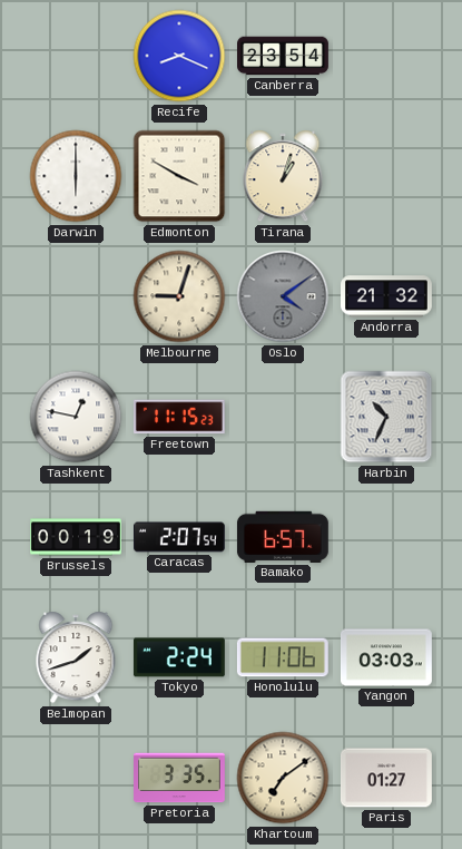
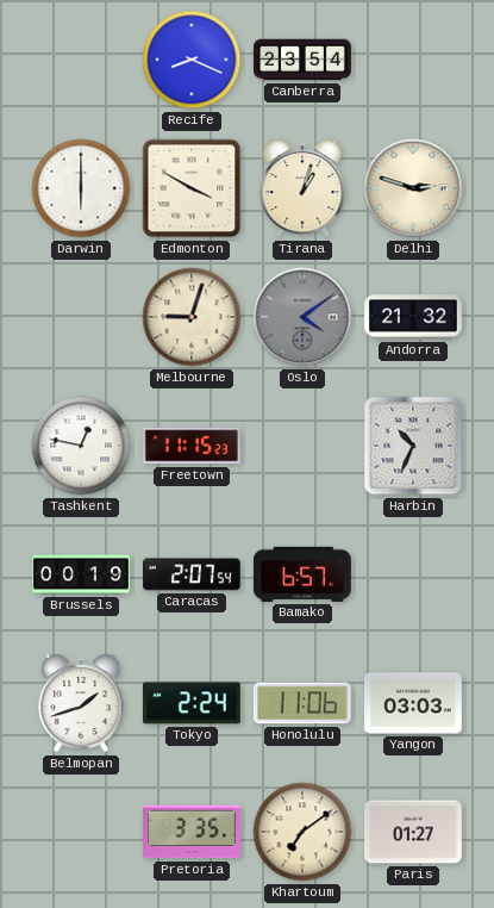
Delhi: none -> 2:48 (413, 188)
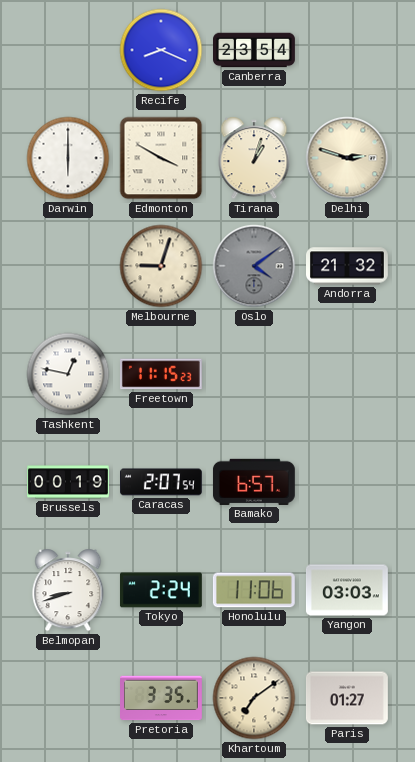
Harbin: 10:34 -> none (413, 446)
Belmopan: 1:42 -> 8:42 (68, 590)
